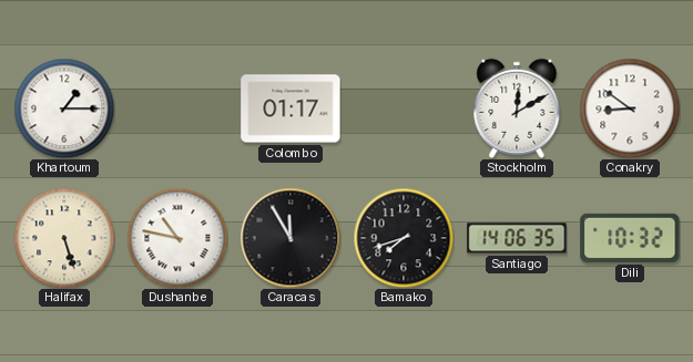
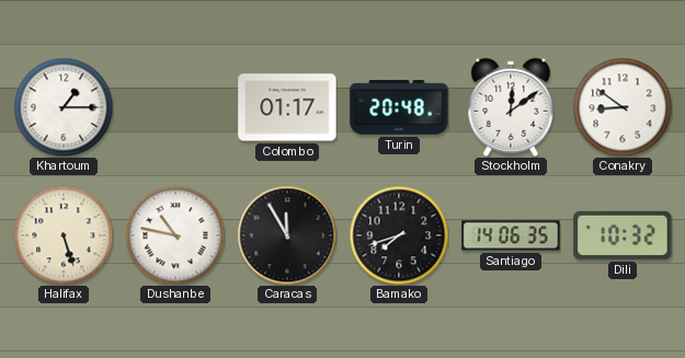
Turin: none -> 20:48 (399, 107)
Stockholm: 12:10 -> 12:09 (511, 107)
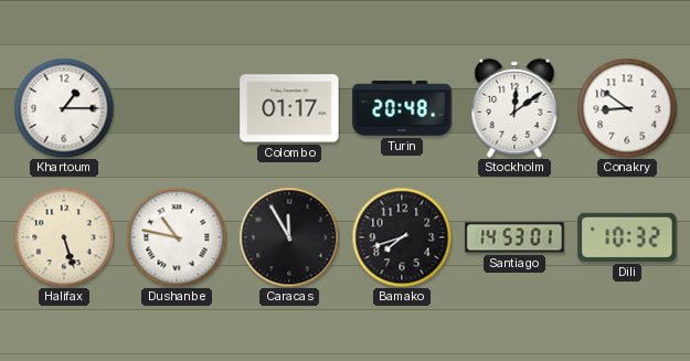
Santiago: 14:06 -> 14:53 (514, 237)
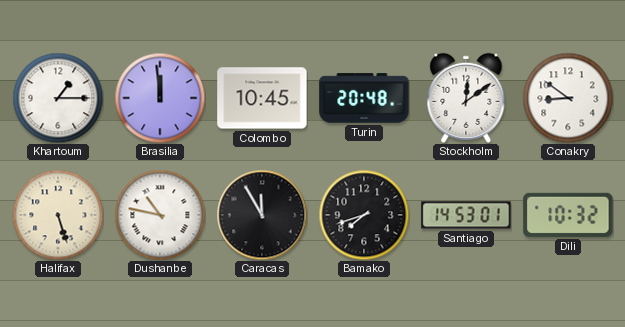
Brasilia: none -> 11:59 (160, 98)
Colombo: 01:17 -> 10:45 (262, 98)
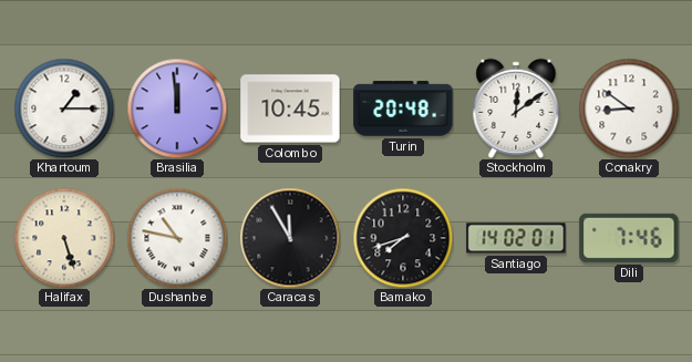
Santiago: 14:53 -> 14:02 (516, 238)
Dili: 10:32 -> 7:46 (629, 238)
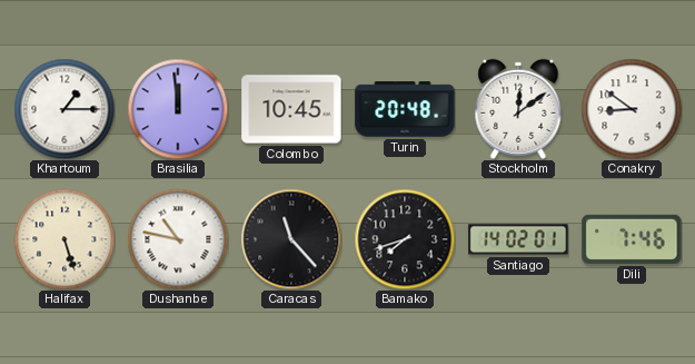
Caracas: 11:55 -> 11:23 (291, 239)
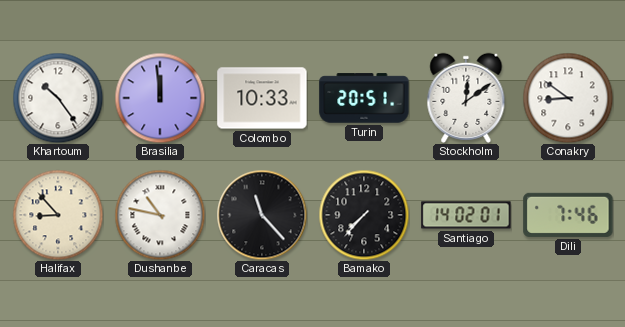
Khartoum: 1:15 -> 10:24 (58, 98)
Colombo: 10:45 -> 10:33 (262, 98)
Turin: 20:48 -> 20:51 (364, 98)
Halifax: 5:27 -> 8:53 (58, 215)
Bamako: 7:42 -> 7:37 (364, 215)
